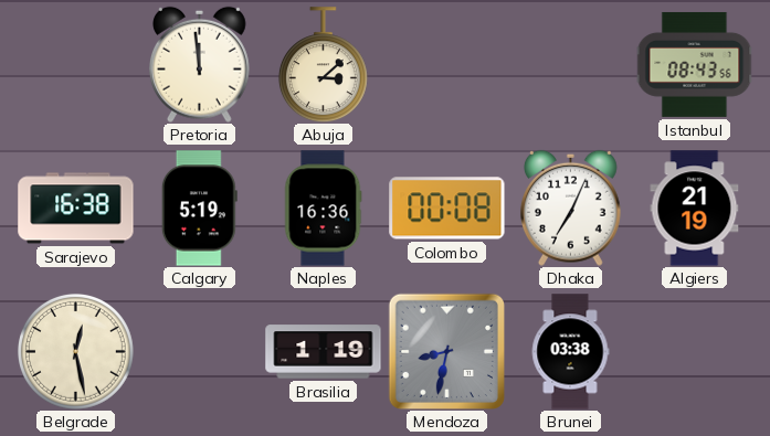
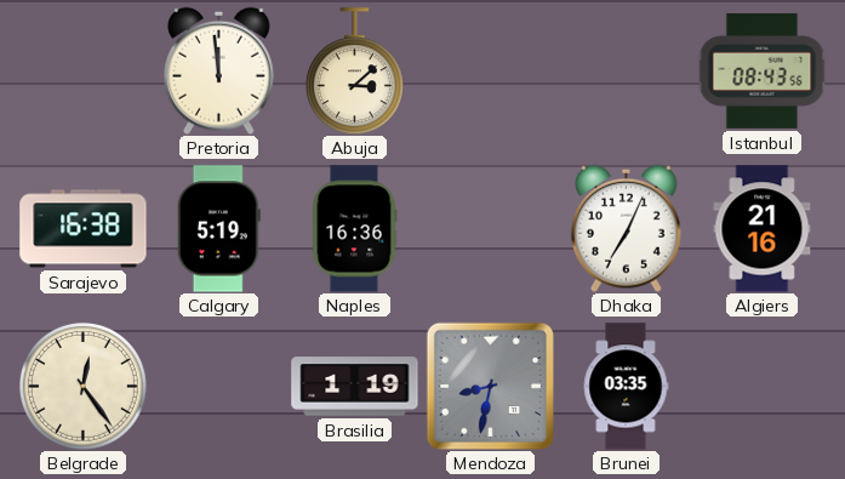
Colombo: 00:08 -> none (447, 209)
Algiers: 21:19 -> 21:16 (763, 229)
Belgrade: 12:28 -> 12:24 (82, 386)
Brunei: 03:38 -> 03:35 (626, 387)
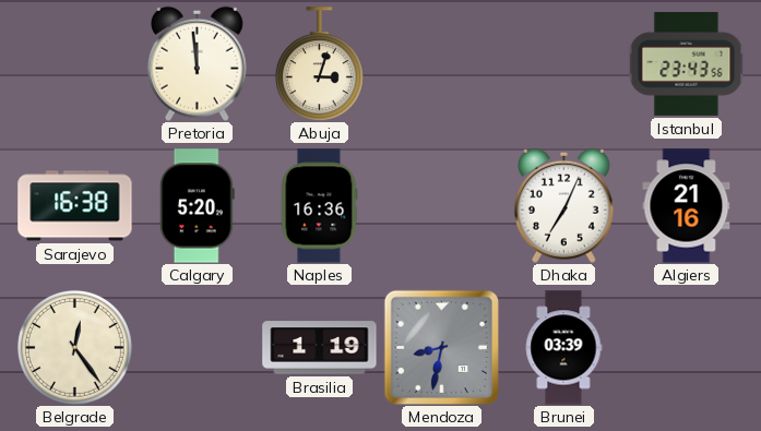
Abuja: 3:08 -> 3:03 (319, 64)
Istanbul: 08:43 -> 23:43 (686, 63)
Calgary: 5:19 -> 5:20 (197, 206)
Brunei: 03:35 -> 03:39 (563, 348)
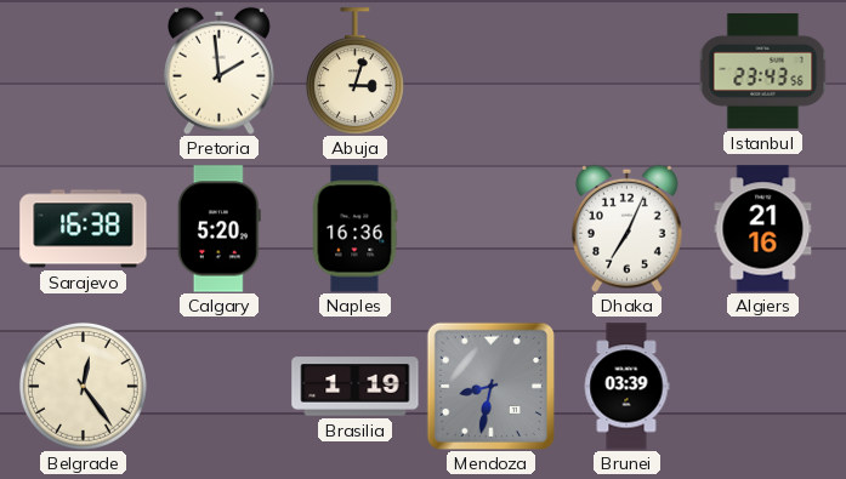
Pretoria: 11:59 -> 1:59 (218, 70)
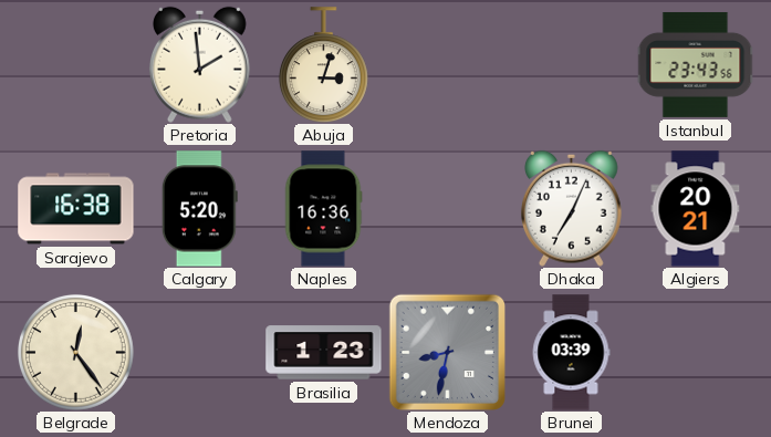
Algiers: 21:16 -> 20:21 (696, 209)
Brasilia: 1:19 -> 1:23 (324, 353)
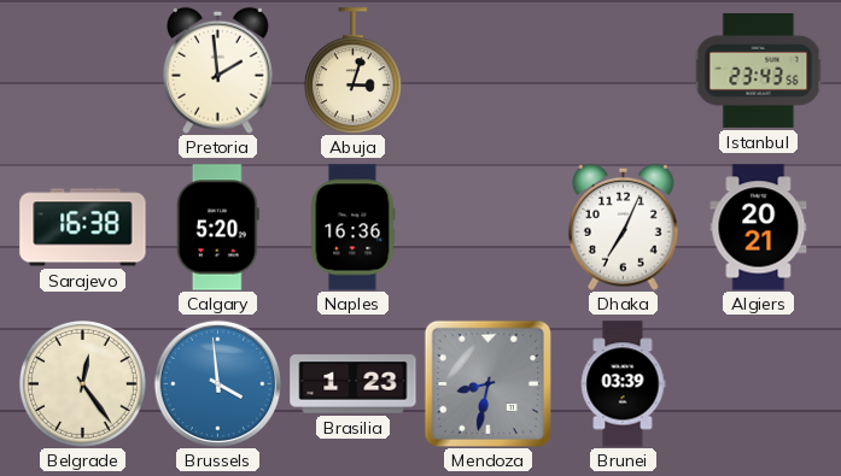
Brussels: none -> 3:59 (217, 383)
